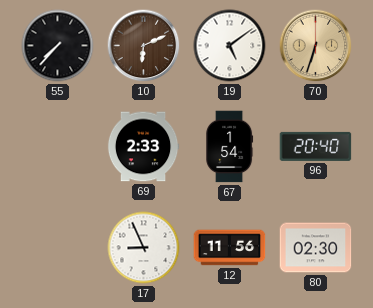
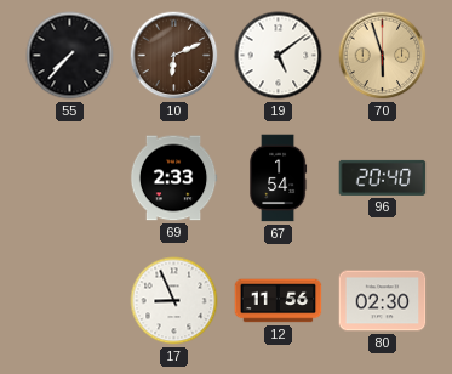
70: 6:33 -> 5:57 (383, 56)
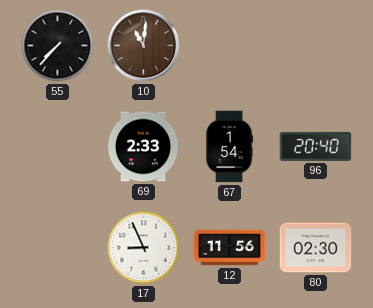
10: 6:11 -> 11:01 (144, 46)
19: 5:09 -> none (279, 56)
70: 5:57 -> none (383, 56)
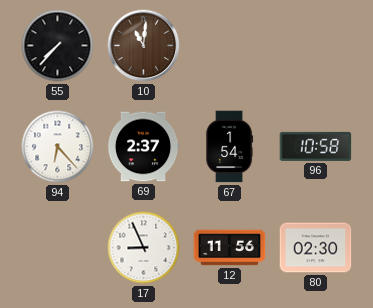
94: none -> 6:23 (58, 147)
69: 2:33 -> 2:37 (143, 147)
96: 20:40 -> 10:58 (316, 146)
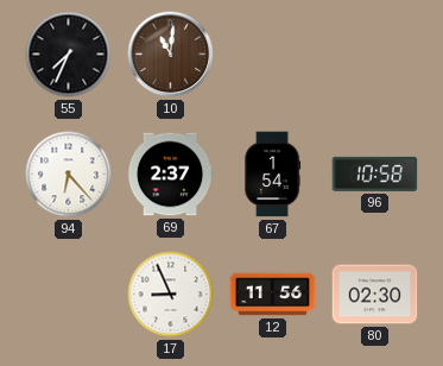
55: 7:37 -> 7:34 (69, 55)
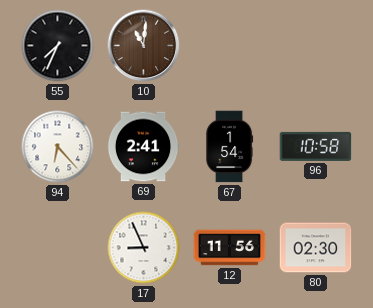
69: 2:37 -> 2:41 (143, 147)
